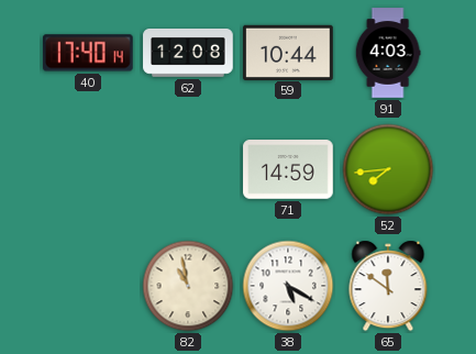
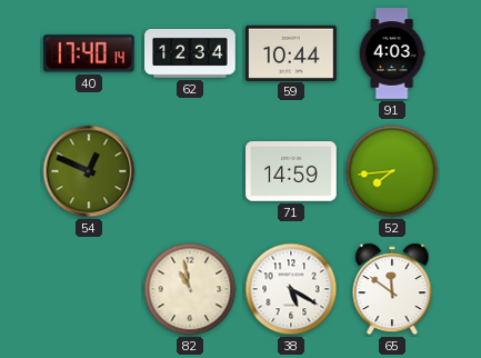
62: 12:08 -> 12:34 (190, 54)
54: none -> 12:49 (89, 171)
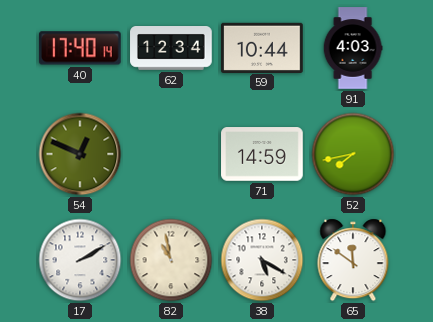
52: 7:44 -> 7:43 (353, 154)
17: none -> 2:10 (80, 260)
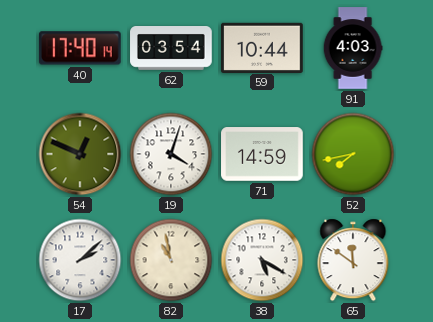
62: 12:34 -> 03:54 (171, 49)
19: none -> 4:03 (171, 154)
17: 2:10 -> 2:08 (80, 260)
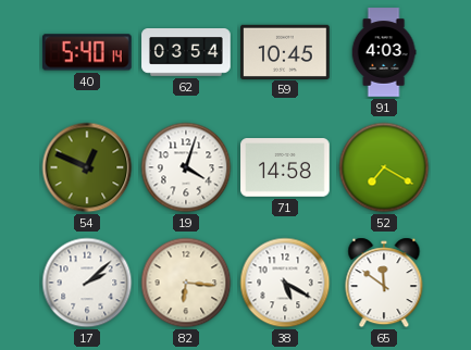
40: 17:40 -> 5:40 (87, 52)
59: 10:44 -> 10:45 (285, 51)
71: 14:59 -> 14:58 (285, 167)
52: 7:43 -> 7:20 (384, 167)
82: 10:58 -> 6:16 (186, 283)
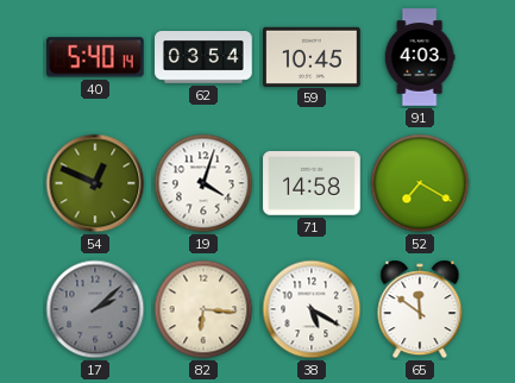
17 dial: white -> grey (95, 309)
